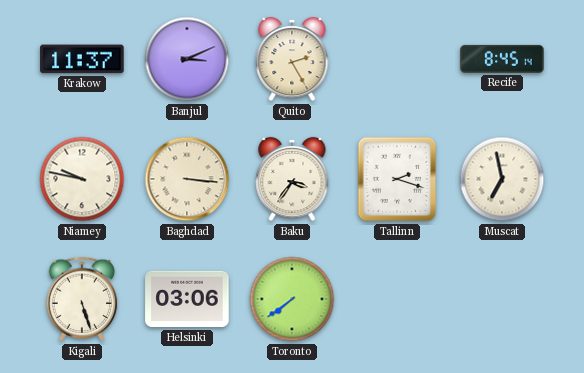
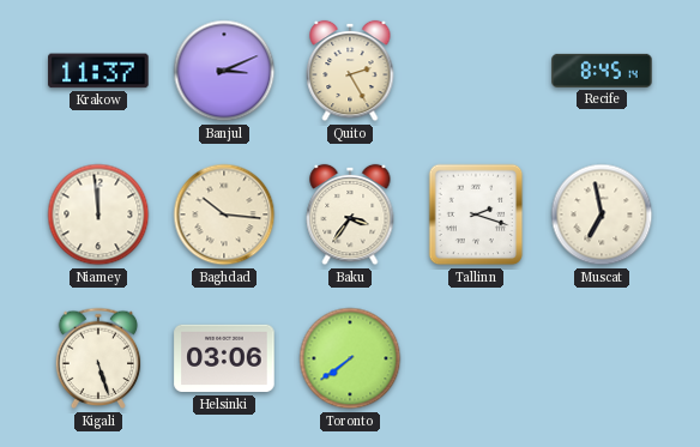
Niamey: 9:47 -> 11:59 (98, 215)
Baghdad: 3:16 -> 10:16 (224, 215)
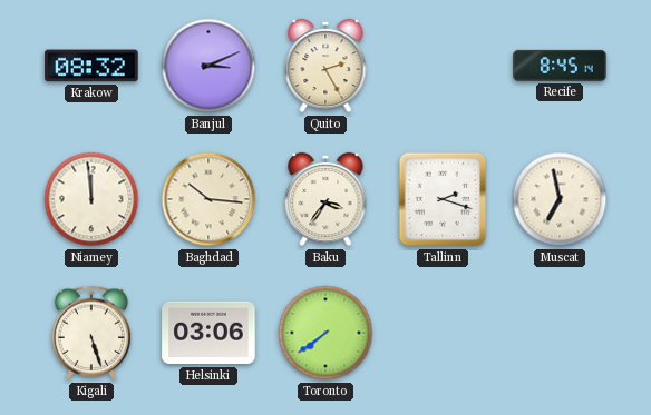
Krakow: 11:37 -> 08:32 (91, 66)
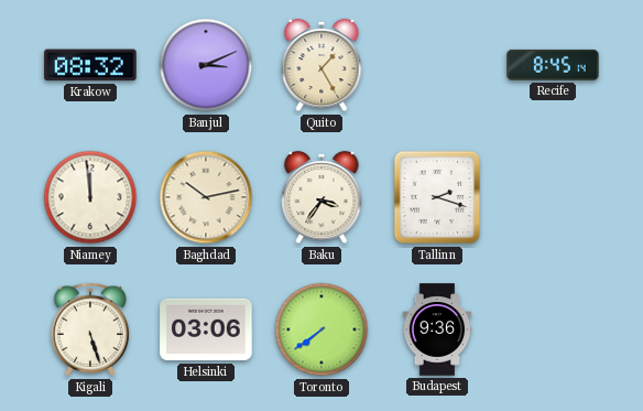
Quito: 2:25 -> 1:25 (321, 65)
Baghdad: 10:16 -> 10:13 (206, 197)
Muscat: 6:58 -> none (560, 199)
Budapest: none -> 9:36 (437, 329)
